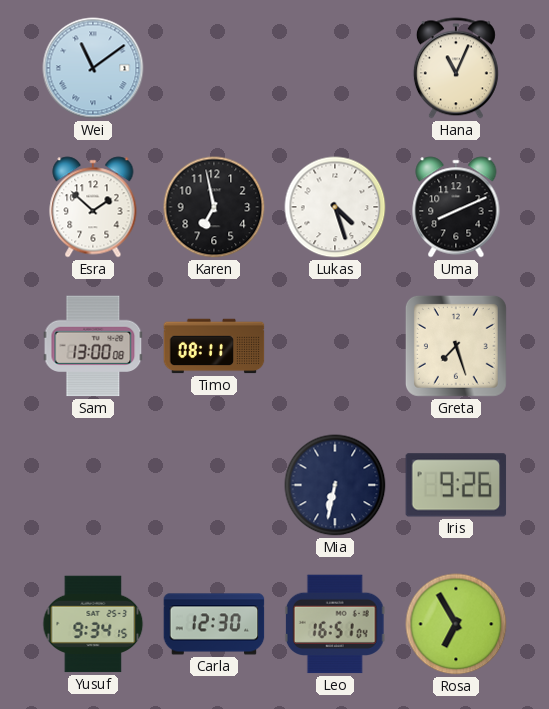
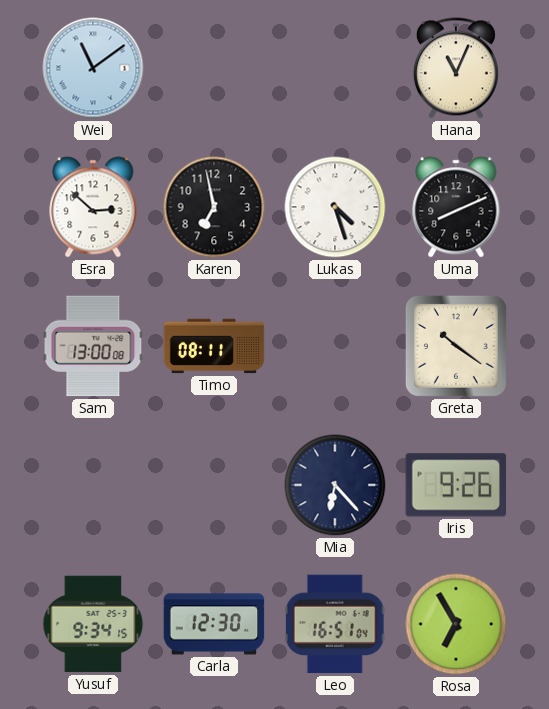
Esra: 1:52 -> 2:52 (93, 207)
Greta: 7:27 -> 10:21 (456, 346)
Mia: 6:32 -> 6:23 (335, 485)
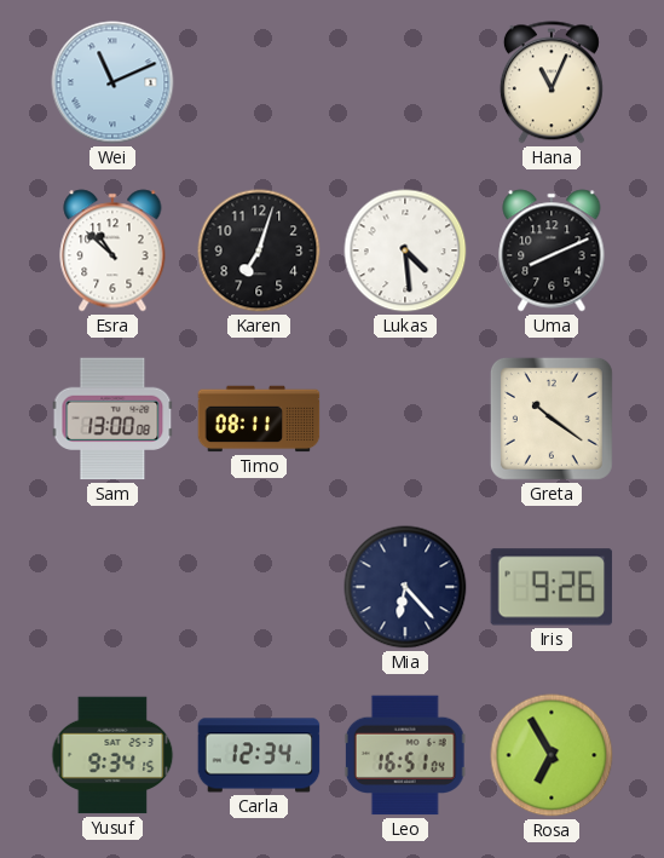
Wei: 11:09 -> 11:11 (112, 82)
Esra: 2:52 -> 10:52 (112, 251)
Karen: 6:58 -> 7:03 (259, 251)
Lukas: 4:27 -> 4:29 (405, 251)
Carla: 12:30 -> 12:34 (259, 755)
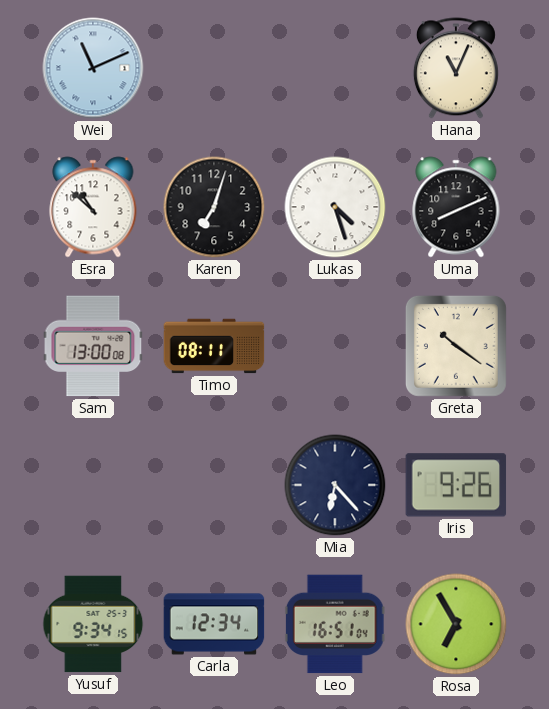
Lukas: 4:29 -> 4:27 (335, 207)
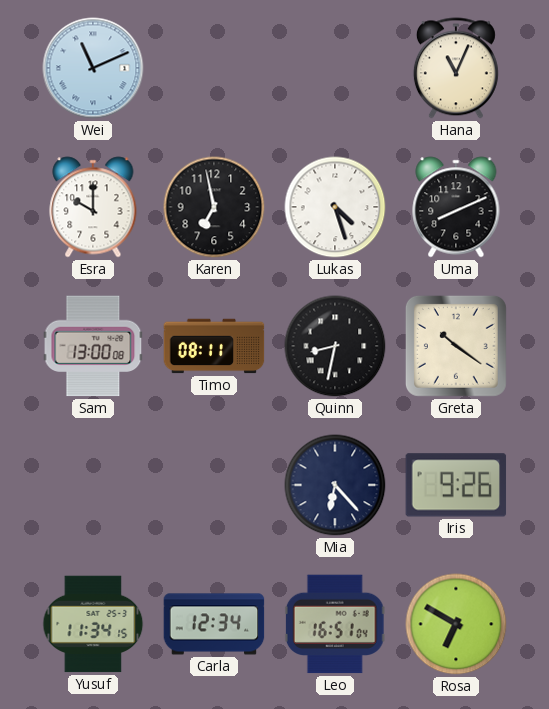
Esra: 10:52 -> 10:00 (93, 207)
Karen: 7:03 -> 6:58 (214, 207)
Quinn: none -> 8:32 (335, 346)
Yusuf: 9:34 -> 11:34 (93, 624)
Rosa: 6:55 -> 6:50 (456, 624)
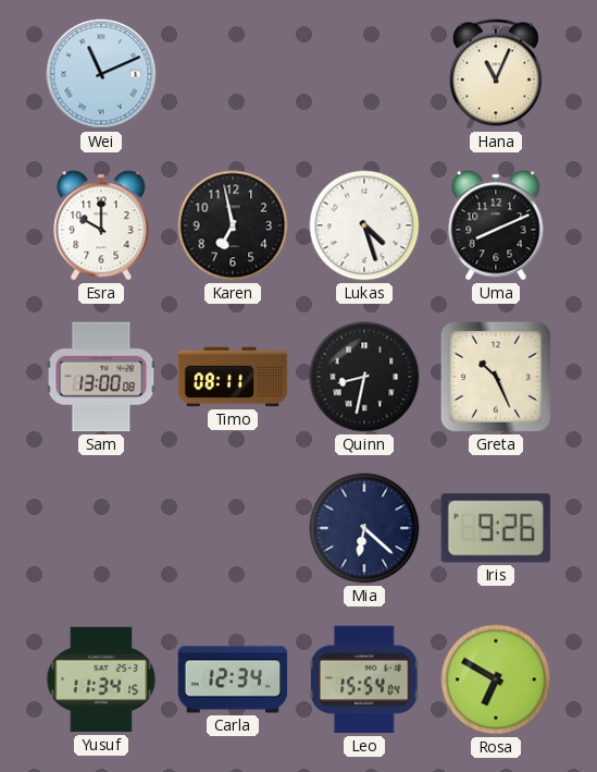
Greta: 10:21 -> 10:26 (496, 377)
Mia: 6:23 -> 6:22 (364, 528)
Leo: 16:51 -> 15:54 (364, 679)
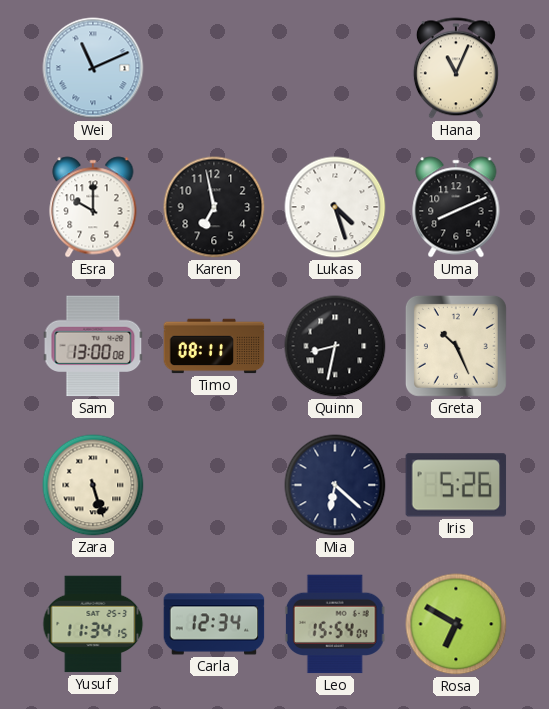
Zara: none -> 5:27 (93, 485)
Iris: 9:26 -> 5:26 (456, 485)
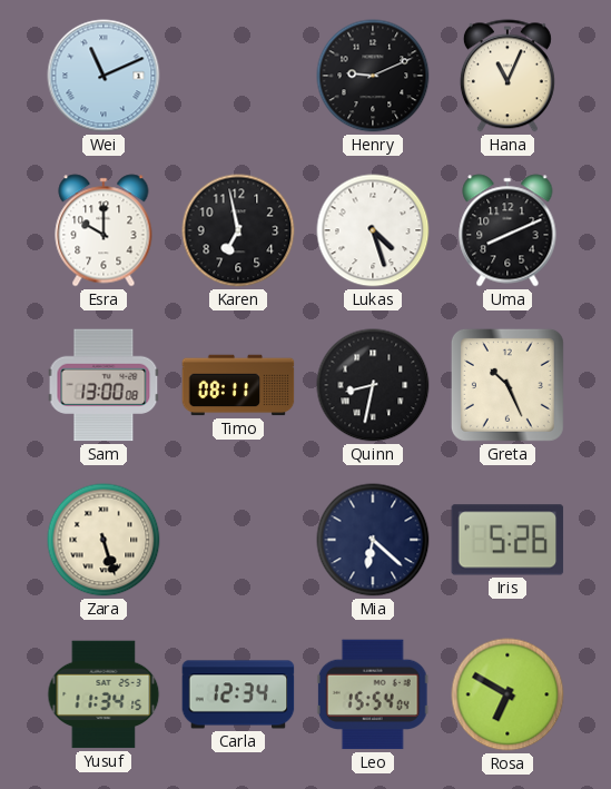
Henry: none -> 9:11 (373, 76)
